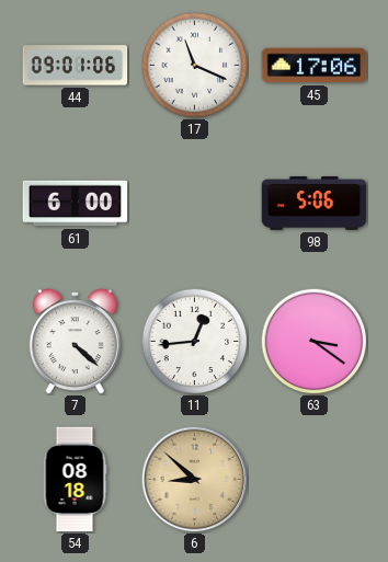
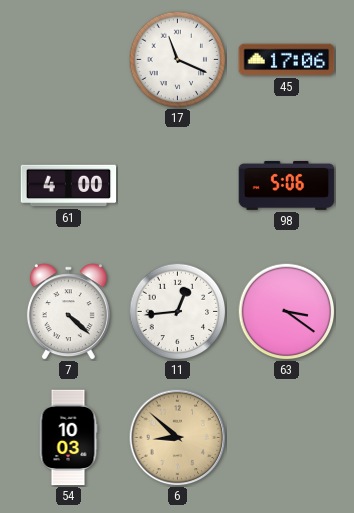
44: 09:01 -> none (76, 66)
61: 6:00 -> 4:00 (69, 186)
54: 08:18 -> 10:03 (68, 438)
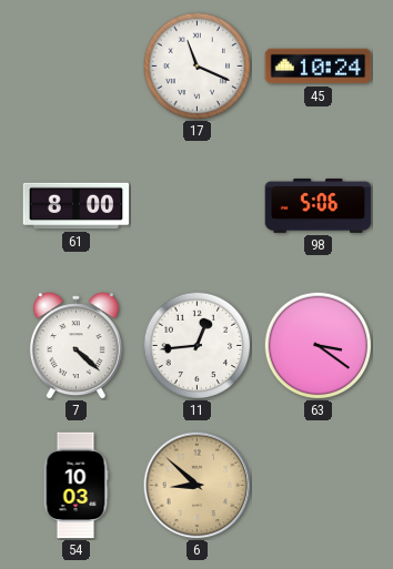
45: 17:06 -> 10:24 (319, 67)
61: 4:00 -> 8:00 (77, 206)
